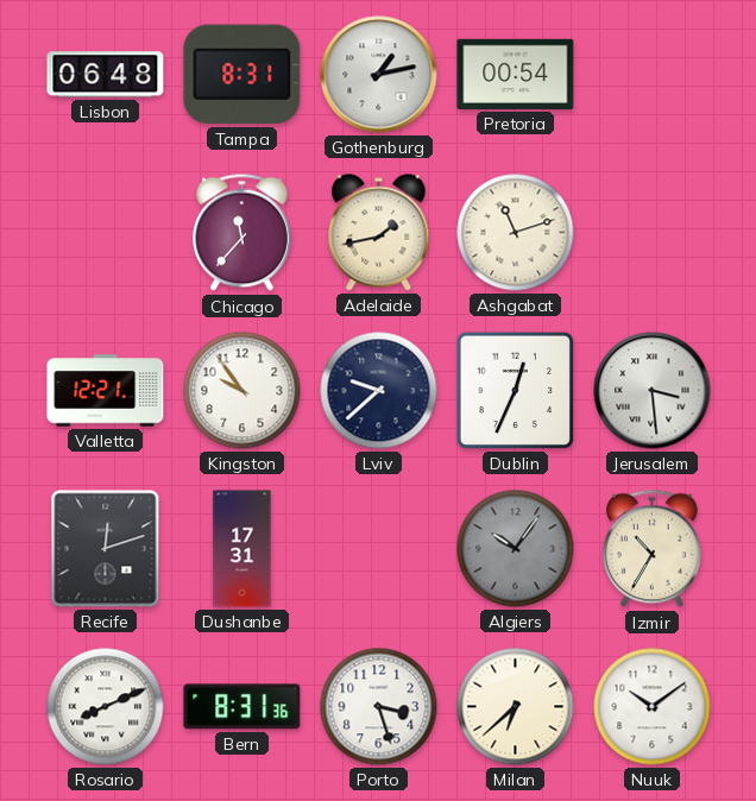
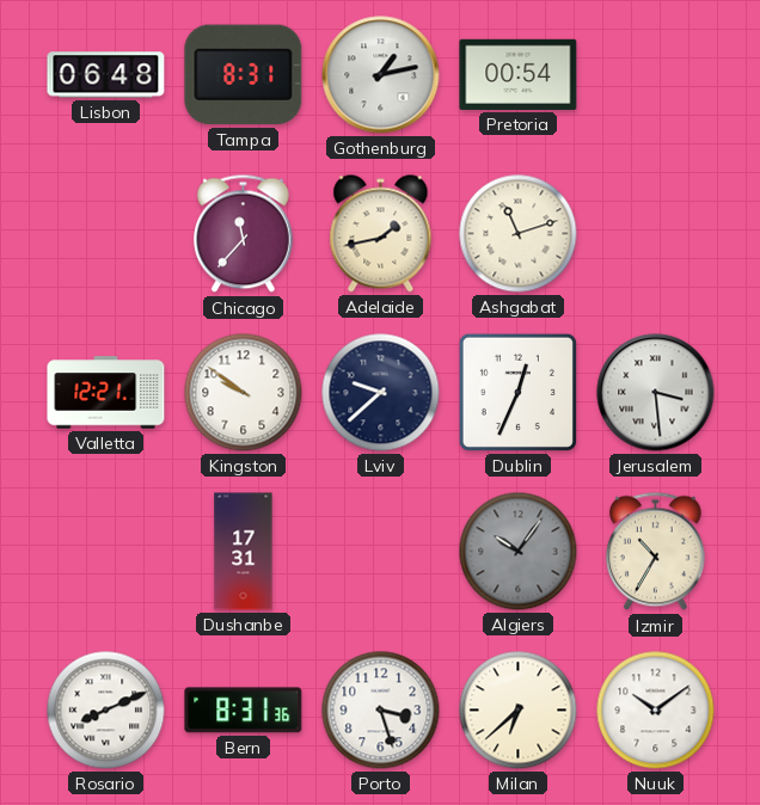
Kingston: 9:54 -> 9:51 (244, 393)
Recife: 12:12 -> none (106, 549)
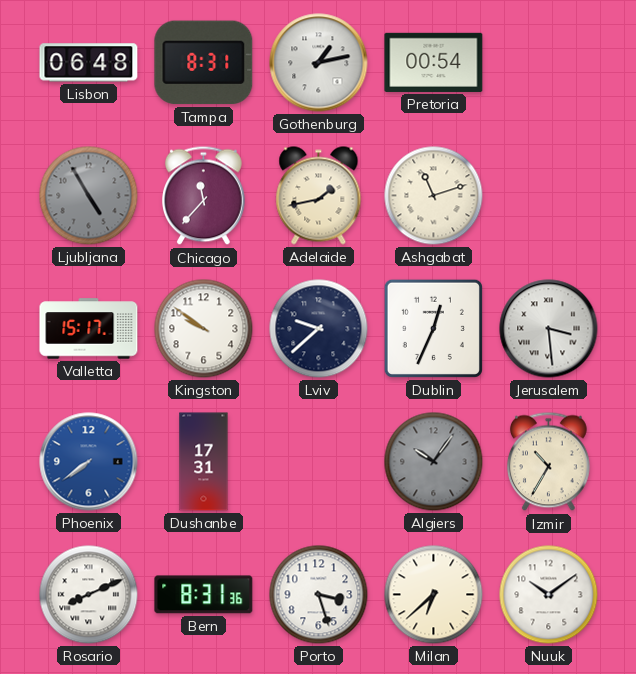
Ljubljana: none -> 4:55 (89, 196)
Valletta: 12:21 -> 15:17 (89, 329)
Phoenix: none -> 7:39 (89, 462)
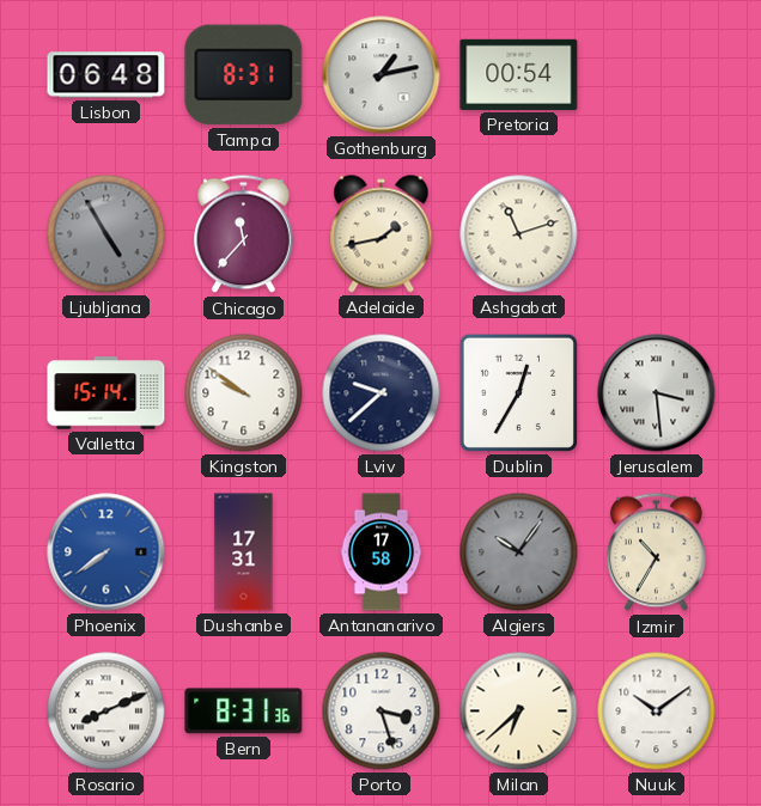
Valletta: 15:17 -> 15:14 (106, 393)
Dublin: 12:34 -> 12:35 (518, 392)
Antananarivo: none -> 17:58 (382, 552)
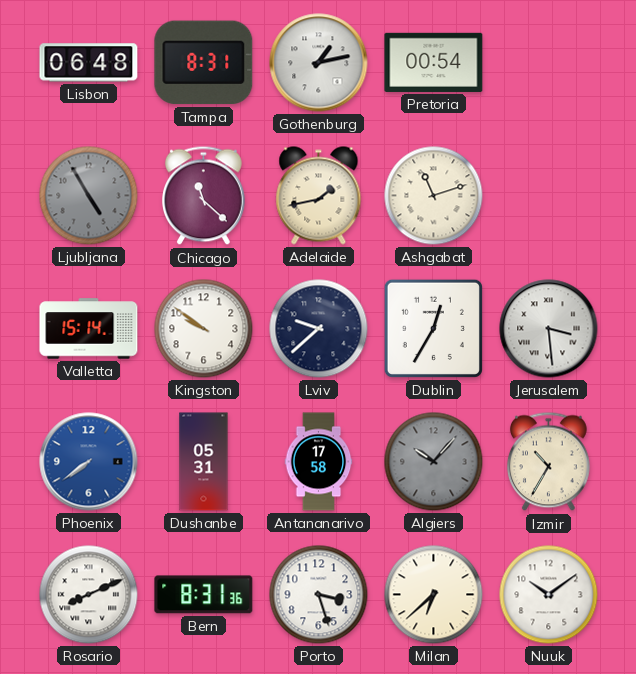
Chicago: 11:37 -> 11:22 (204, 196)
Dushanbe: 17:31 -> 05:31 (204, 462)
Algiers: 10:06 -> 10:07 (434, 462)
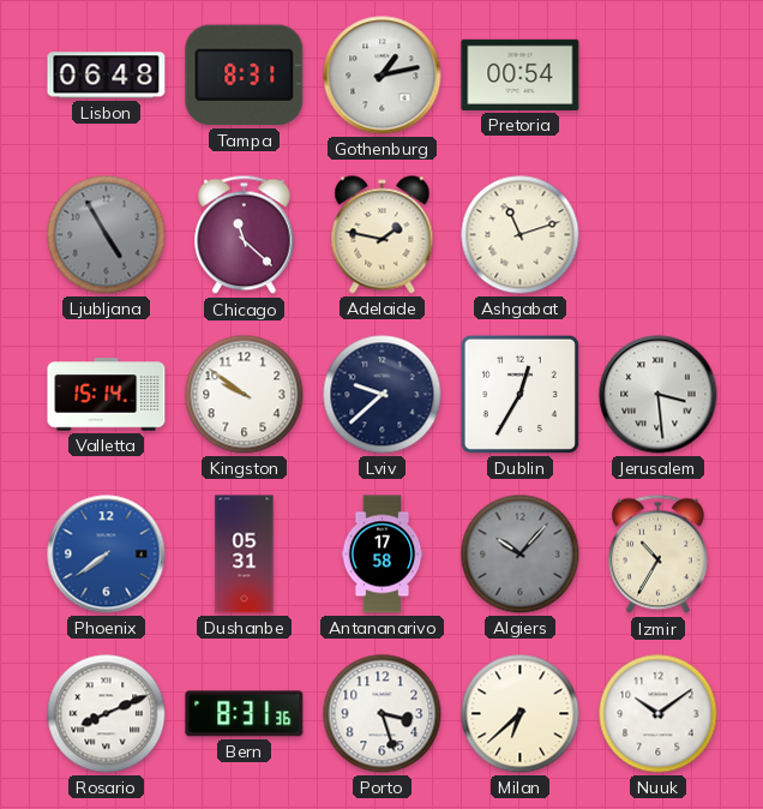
Adelaide: 1:43 -> 1:47 (383, 235)
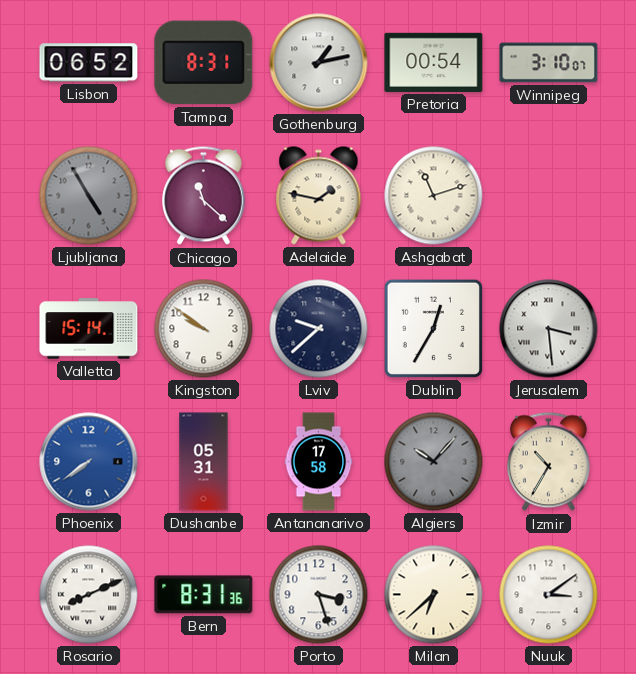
Lisbon: 06:48 -> 06:52 (89, 63)
Winnipeg: none -> 3:10 (549, 63)
Nuuk: 10:09 -> 3:09 (549, 595)
